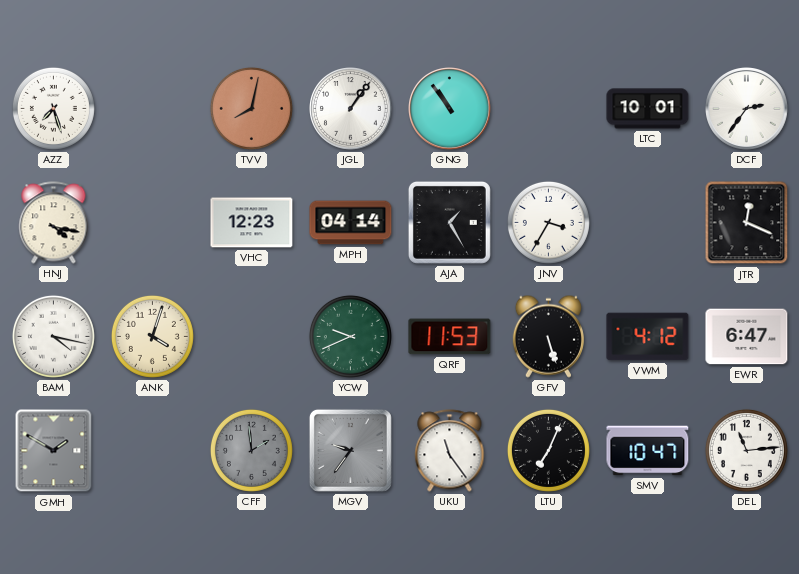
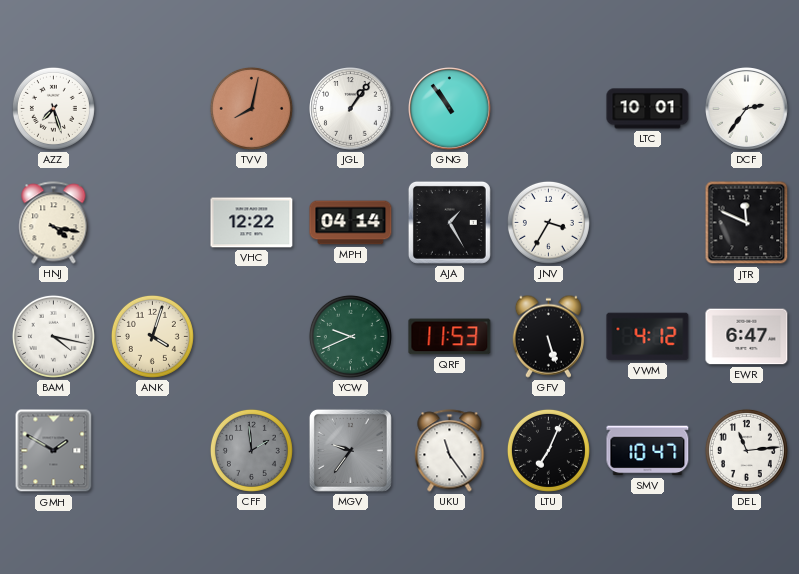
VHC: 12:23 -> 12:22 (252, 223)
JTR: 12:19 -> 11:49 (747, 223)
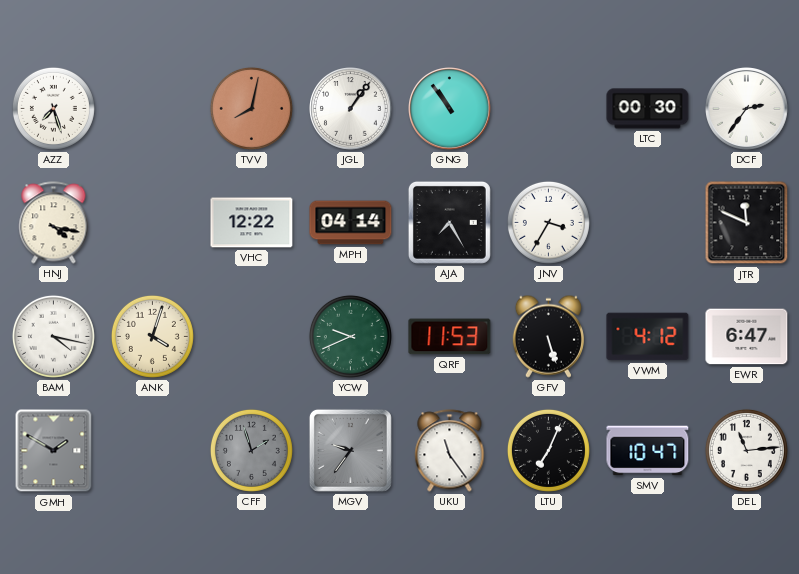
LTC: 10:01 -> 00:30 (648, 109)
AJA: 1:25 -> 7:25 (449, 222)
CFF: 1:59 -> 1:57 (251, 450)
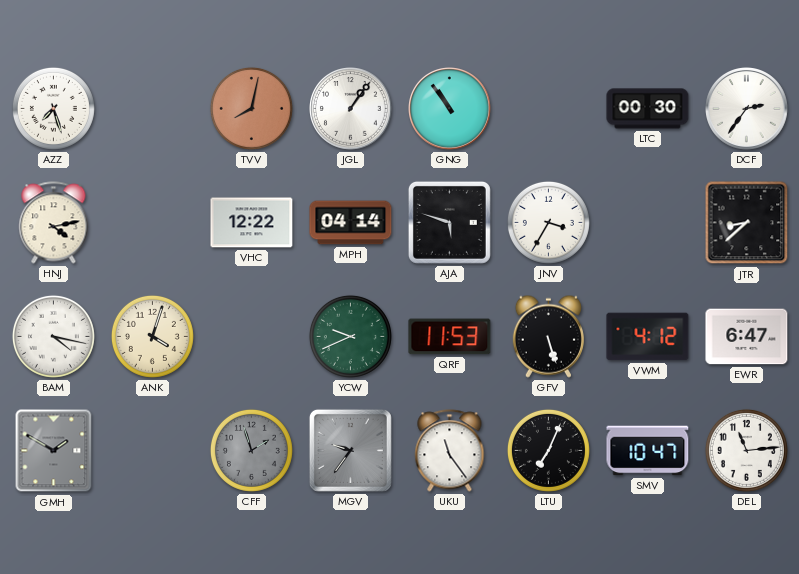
HNJ: 4:17 -> 4:13 (54, 223)
AJA: 7:25 -> 5:48 (449, 222)
JTR: 11:49 -> 8:38 (747, 223)
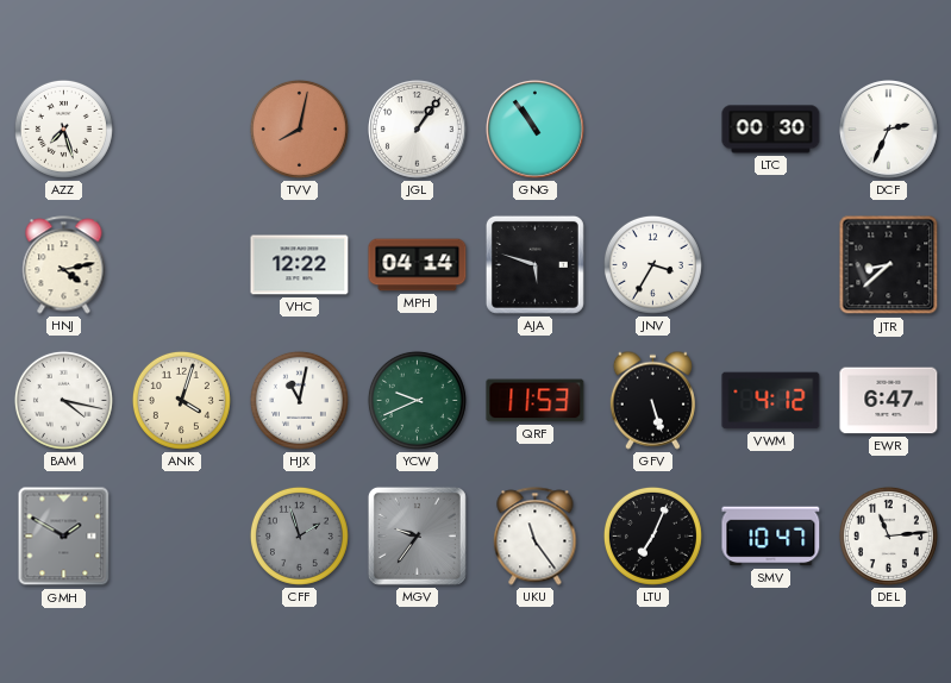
DCF: 2:36 -> 2:34 (889, 130)
HJX: none -> 11:02 (299, 400)
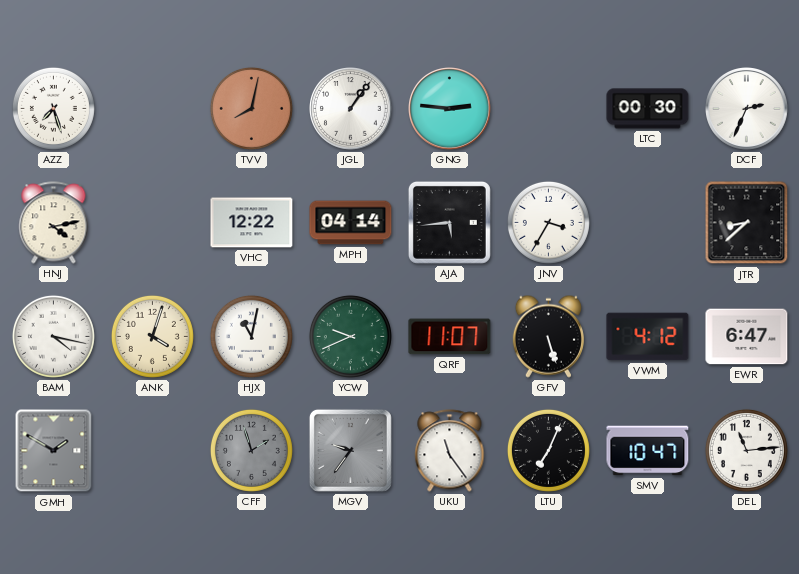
GNG: 10:54 -> 2:46 (450, 109)
AJA: 5:48 -> 5:44 (449, 222)
QRF: 11:53 -> 11:07 (450, 337)
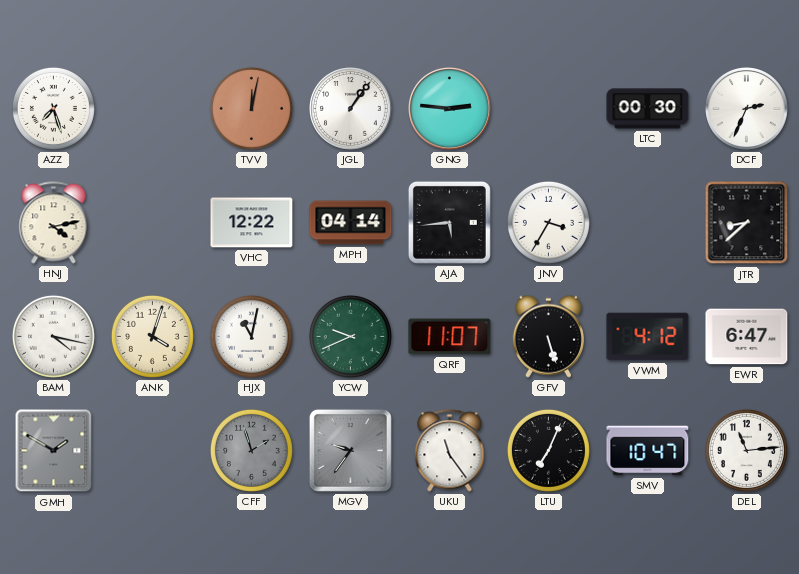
TVV: 8:02 -> 12:02 (251, 108)
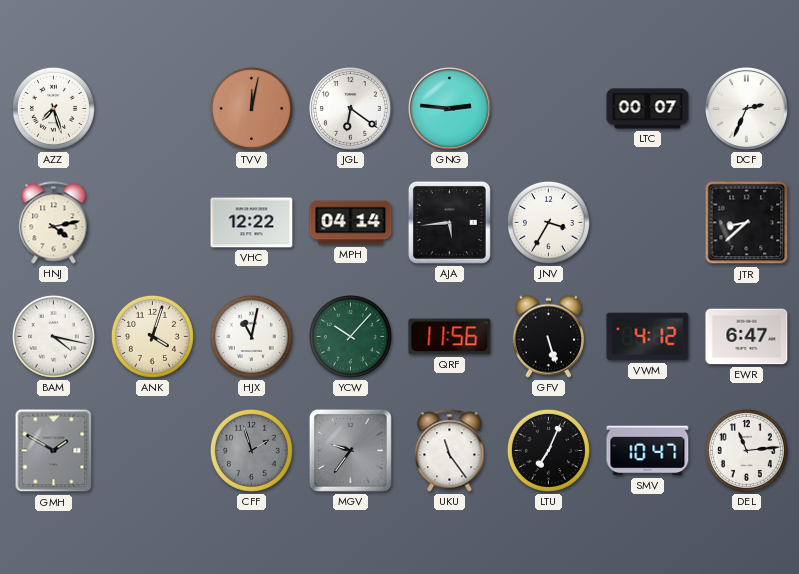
JGL: 1:06 -> 6:21 (351, 109)
LTC: 00:30 -> 00:07 (648, 109)
YCW: 9:41 -> 10:07 (350, 336)
QRF: 11:07 -> 11:56 (450, 337)
